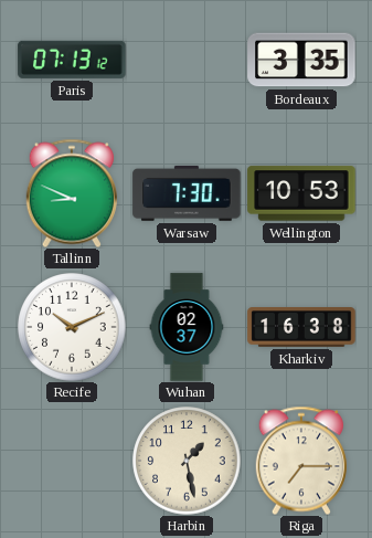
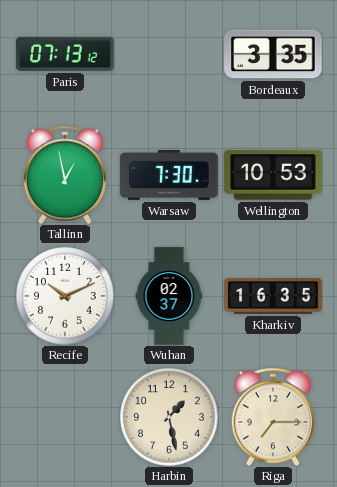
Tallinn: 8:49 -> 12:58 (65, 175)
Kharkiv: 16:38 -> 16:35 (273, 297)
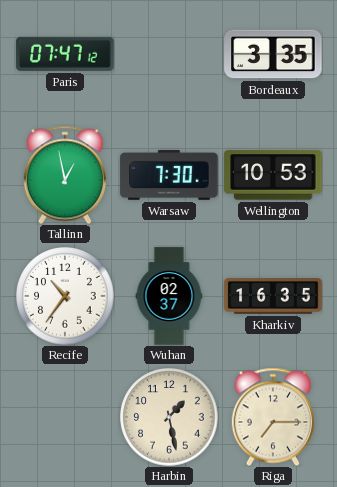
Paris: 07:13 -> 07:47 (65, 54)
Recife: 10:11 -> 10:36 (65, 296)
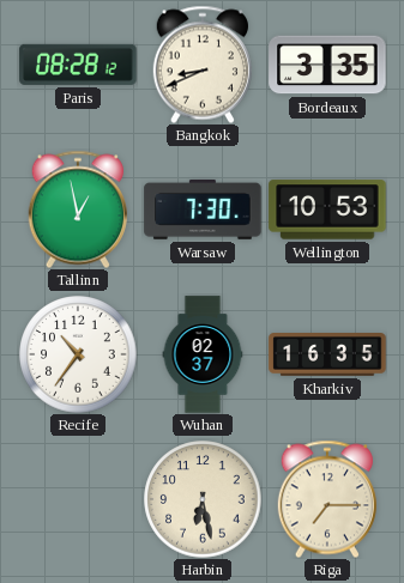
Paris: 07:47 -> 08:28 (78, 65)
Bangkok: none -> 8:41 (203, 65)
Harbin: 1:28 -> 6:28 (203, 499)
